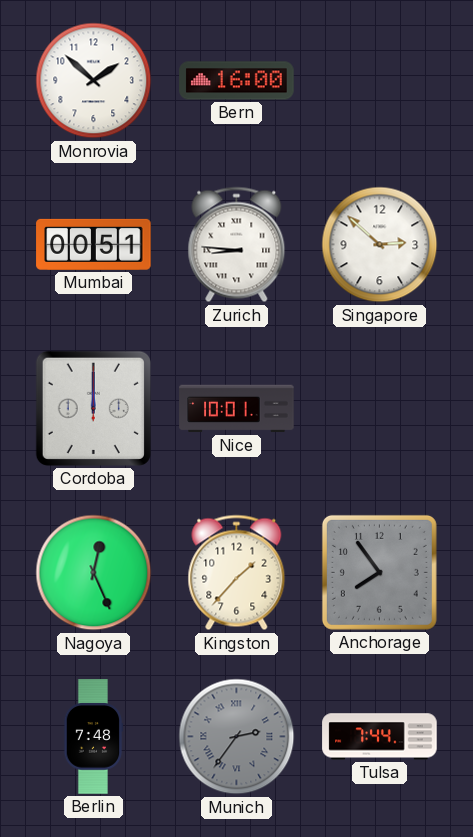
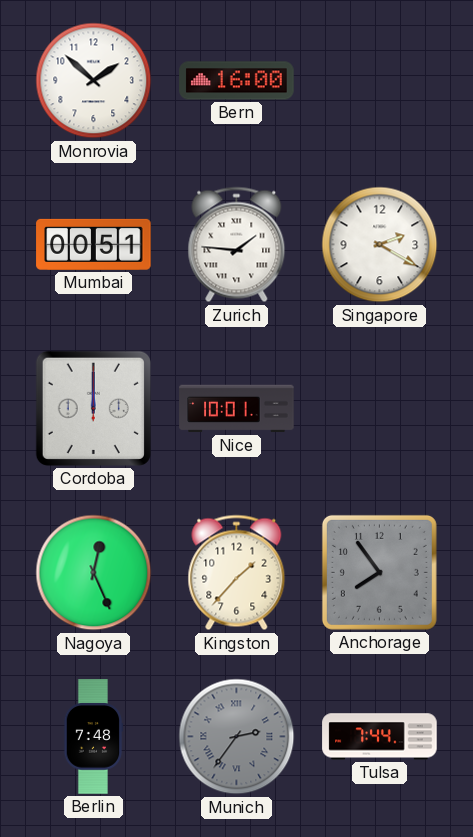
Zurich: 8:46 -> 1:46 (237, 245)
Singapore: 2:52 -> 2:20 (380, 245)
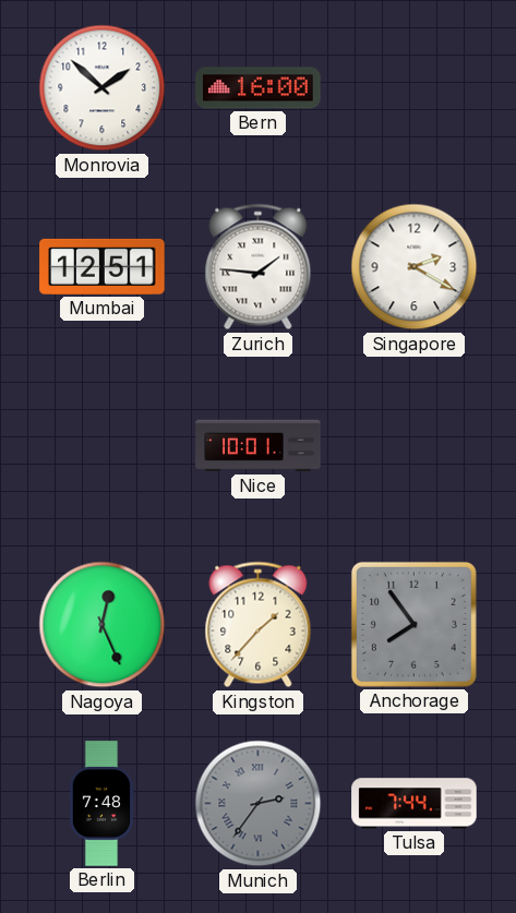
Mumbai: 00:51 -> 12:51 (103, 266)
Cordoba: 12:00 -> none (93, 408)
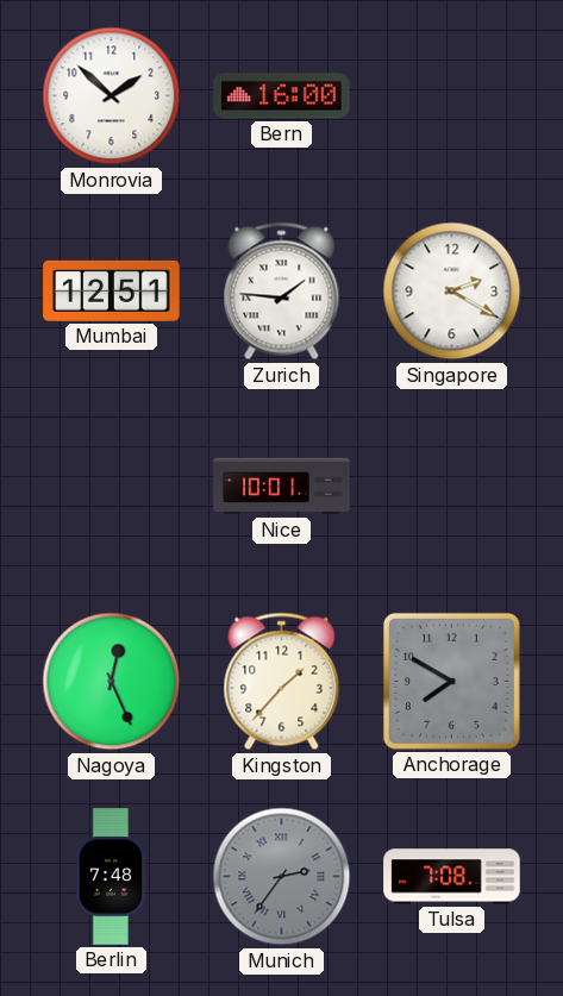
Anchorage: 7:54 -> 7:50 (451, 681)
Tulsa: 7:44 -> 7:08 (452, 877)
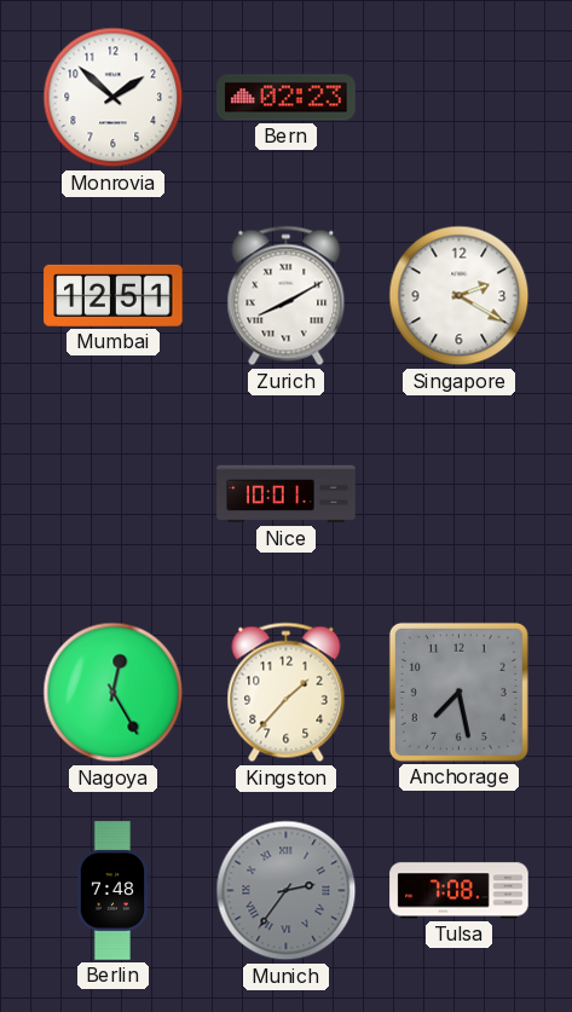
Bern: 16:00 -> 02:23 (287, 98)
Zurich: 1:46 -> 8:10 (287, 296)
Nagoya: 12:26 -> 12:25 (114, 693)
Anchorage: 7:50 -> 7:28 (458, 692)
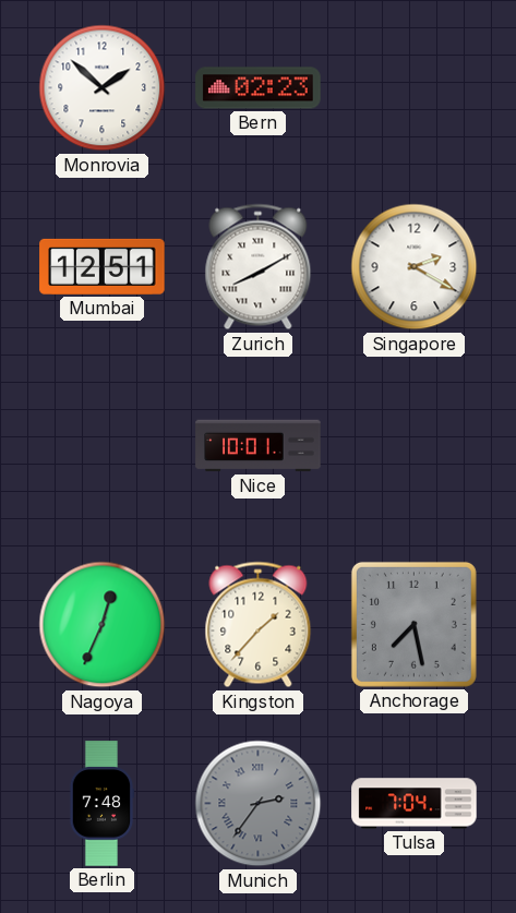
Nagoya: 12:25 -> 12:34 (103, 625)
Tulsa: 7:08 -> 7:04 (415, 804)
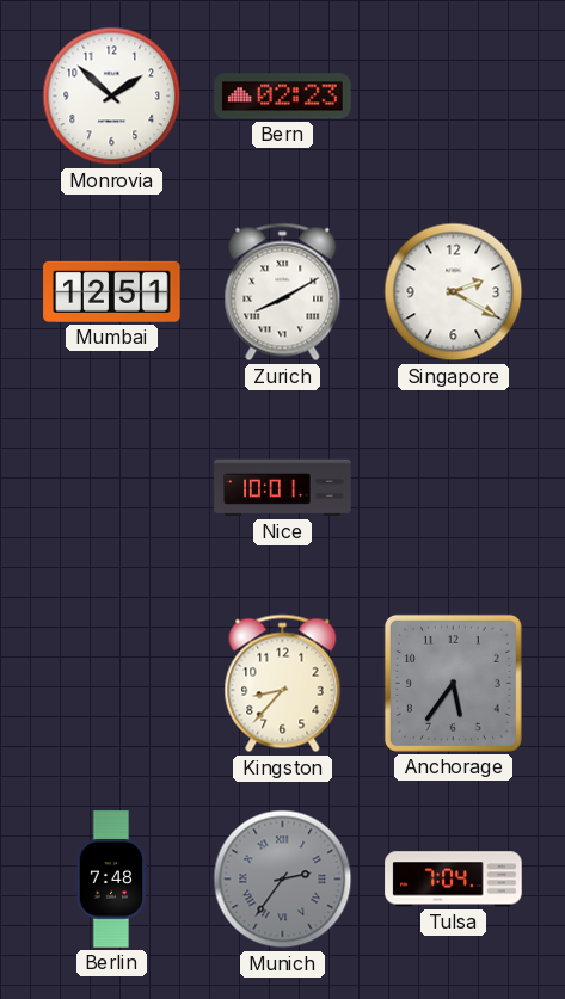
Nagoya: 12:34 -> none (103, 625)
Kingston: 1:37 -> 8:37 (283, 684)
Anchorage: 7:28 -> 5:36 (453, 683)
